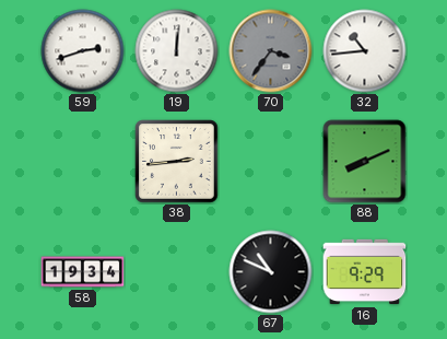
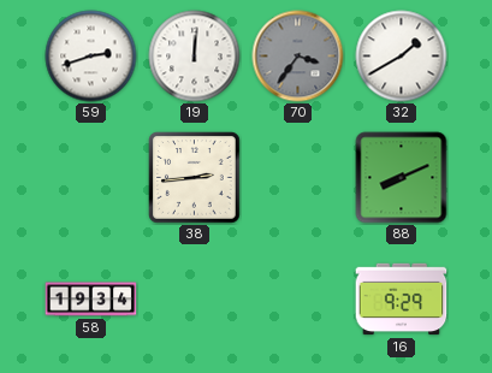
32: 10:44 -> 1:40 (402, 57)
67: 10:49 -> none (271, 272)
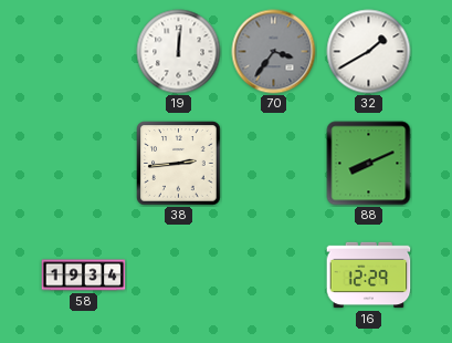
59: 2:42 -> none (91, 57)
16: 9:29 -> 12:29 (369, 276)
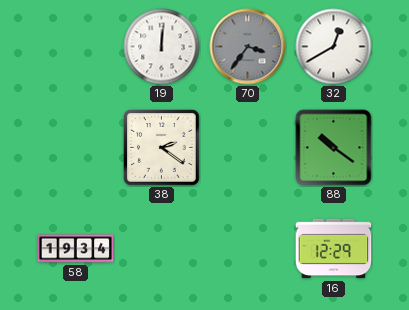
32: 1:40 -> 12:40 (334, 47)
38: 2:44 -> 2:21 (162, 148)
88: 8:11 -> 10:21 (334, 148)
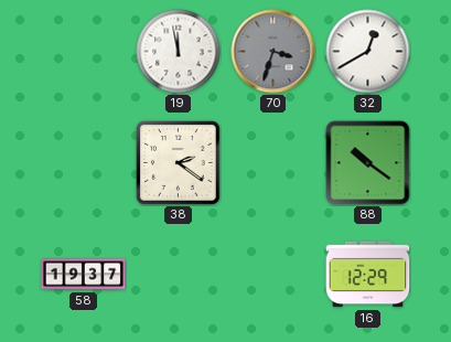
19: 12:01 -> 11:58 (179, 52)
70: 3:36 -> 3:33 (273, 52)
58: 19:34 -> 19:37 (84, 275)
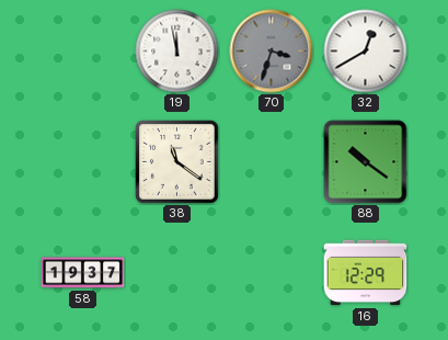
38: 2:21 -> 11:21 (177, 162)
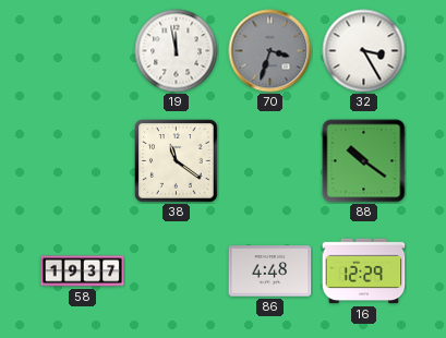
32: 12:40 -> 3:25 (364, 51)
86: none -> 4:48 (270, 271)
